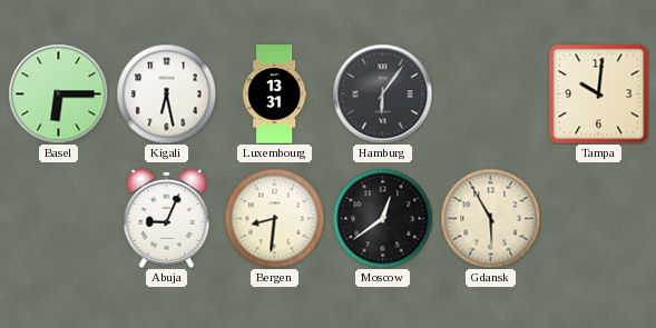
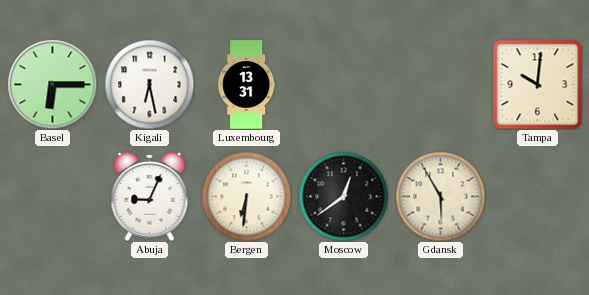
Hamburg: 6:06 -> none (382, 93)
Bergen: 8:31 -> 6:31 (246, 196)
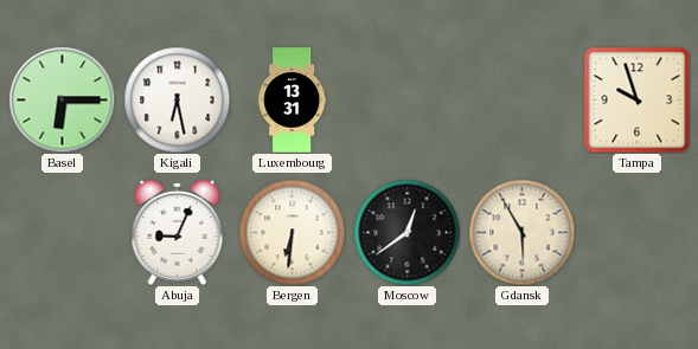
Tampa: 10:01 -> 9:57 (636, 99)
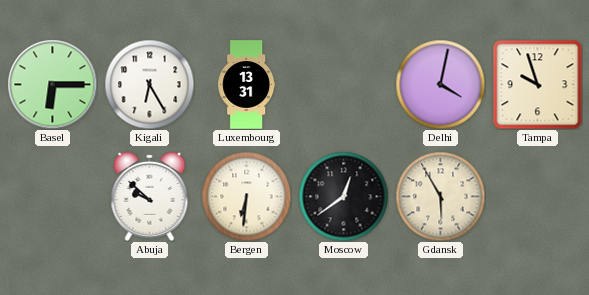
Kigali: 6:28 -> 6:25 (149, 84)
Delhi: none -> 4:02 (440, 84)
Abuja: 9:04 -> 9:52 (150, 196)
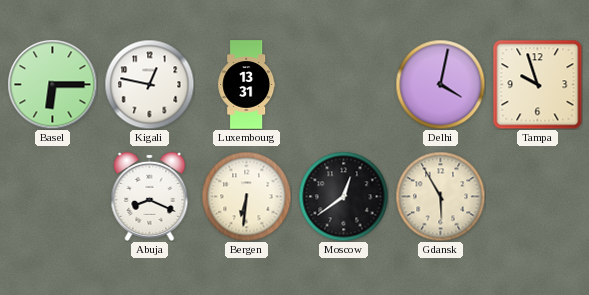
Kigali: 6:25 -> 12:47 (149, 84)
Abuja: 9:52 -> 8:19 (150, 196)
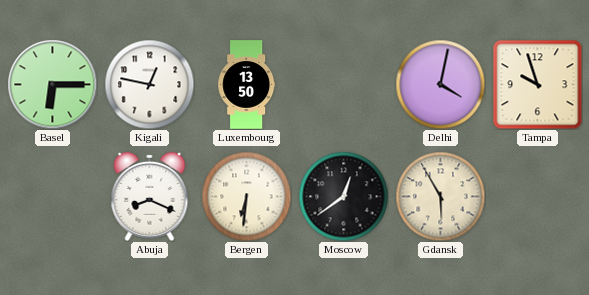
Luxembourg: 13:31 -> 13:50 (247, 85)
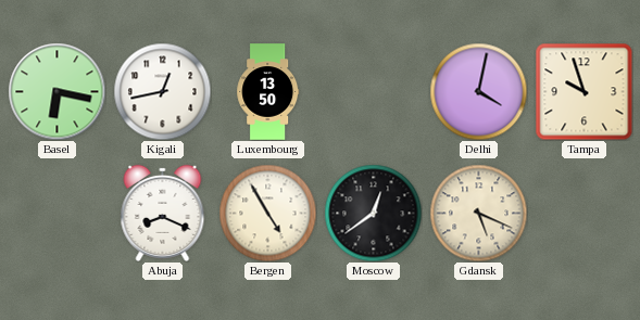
Basel: 6:15 -> 6:17 (57, 91)
Kigali: 12:47 -> 12:43 (162, 91)
Bergen: 6:31 -> 4:55 (267, 213)
Gdansk: 5:55 -> 5:19 (478, 213)
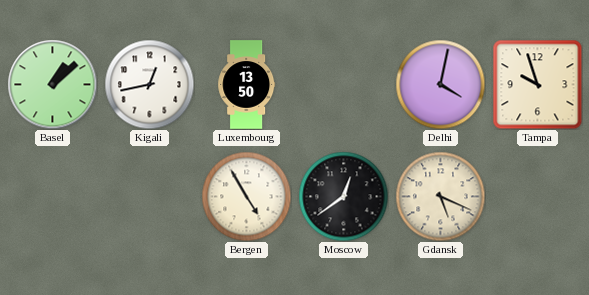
Basel: 6:17 -> 1:08 (52, 84)
Abuja: 8:19 -> none (163, 213)
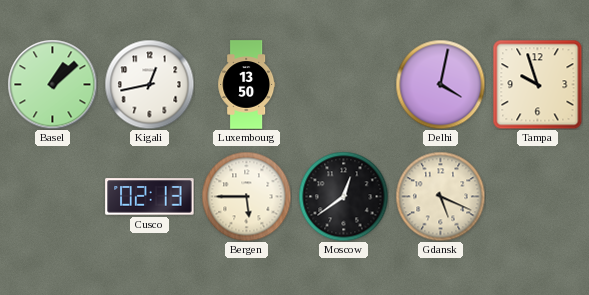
Cusco: none -> 02:13 (150, 197)
Bergen: 4:55 -> 5:45 (246, 196)
